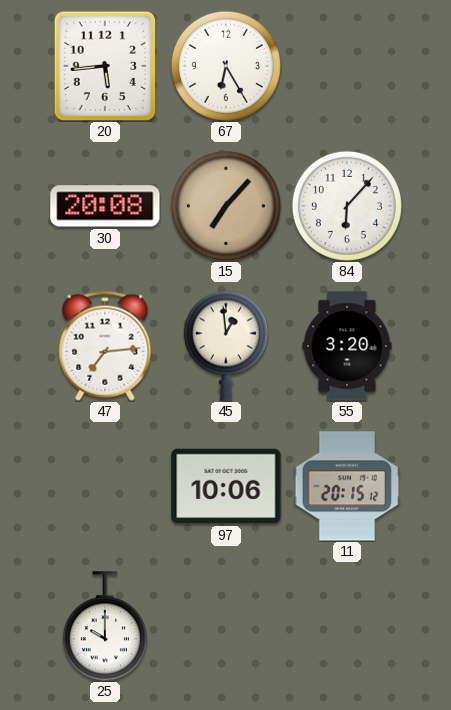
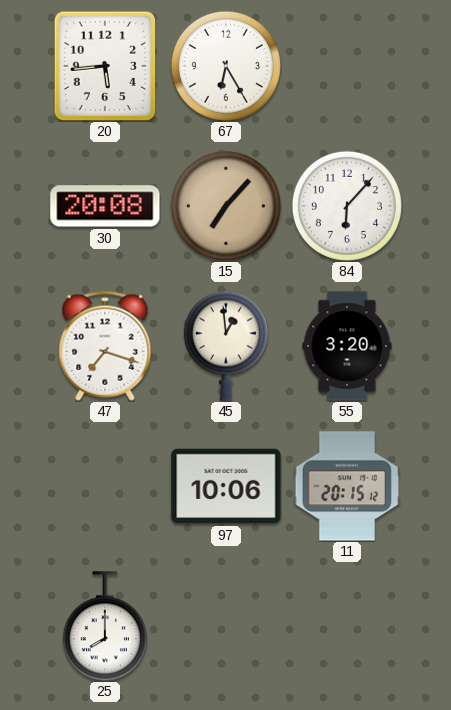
47: 7:14 -> 7:18 (105, 346)
25: 10:00 -> 8:00 (105, 626)
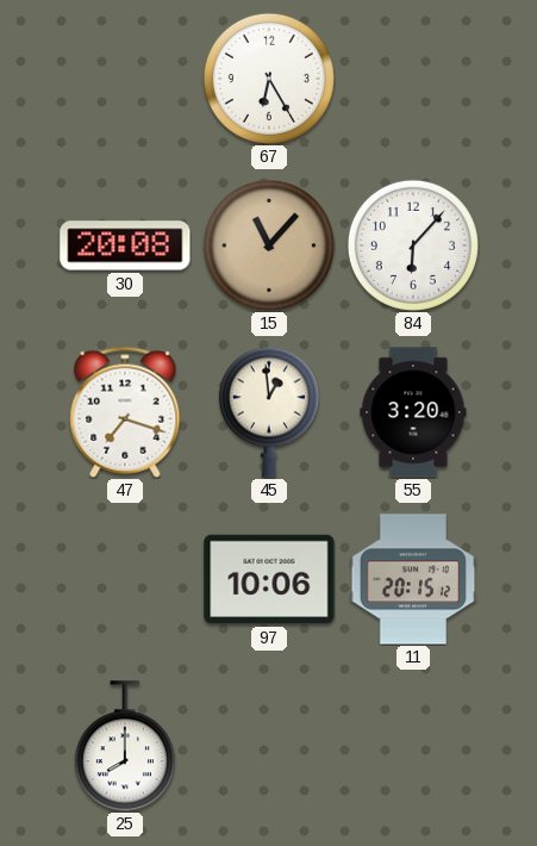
20: 5:44 -> none (105, 66)
15: 7:07 -> 11:07 (269, 245)
